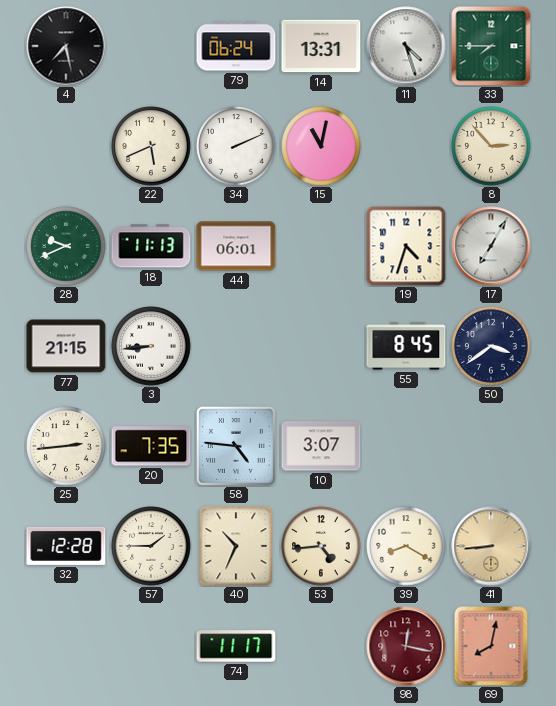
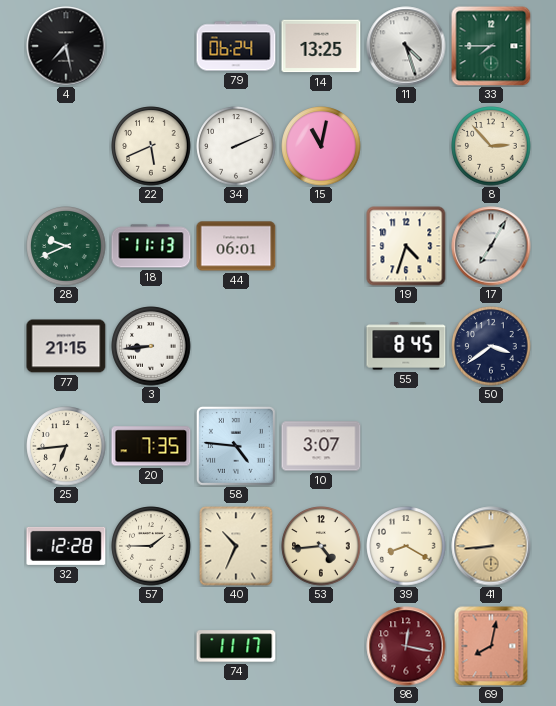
14: 13:31 -> 13:25 (321, 46)
25: 2:44 -> 6:44 (66, 446)
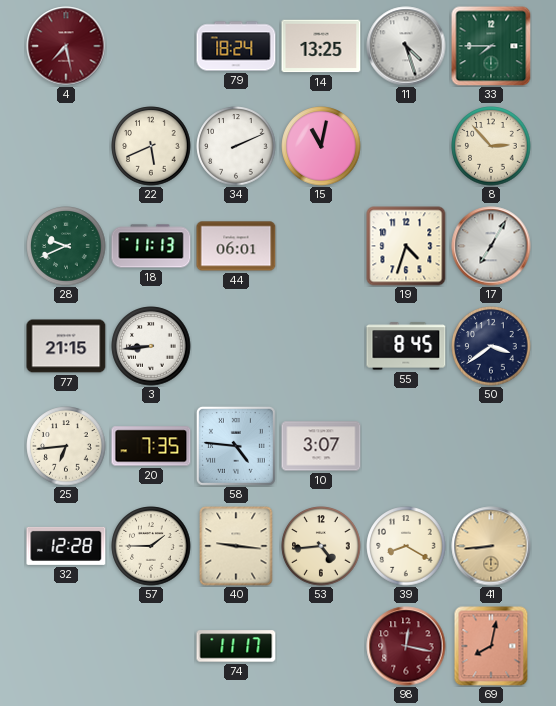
4 dial: black -> burgundy (66, 46)
79: 06:24 -> 18:24 (236, 46)
40: 10:34 -> 9:16 (236, 546)
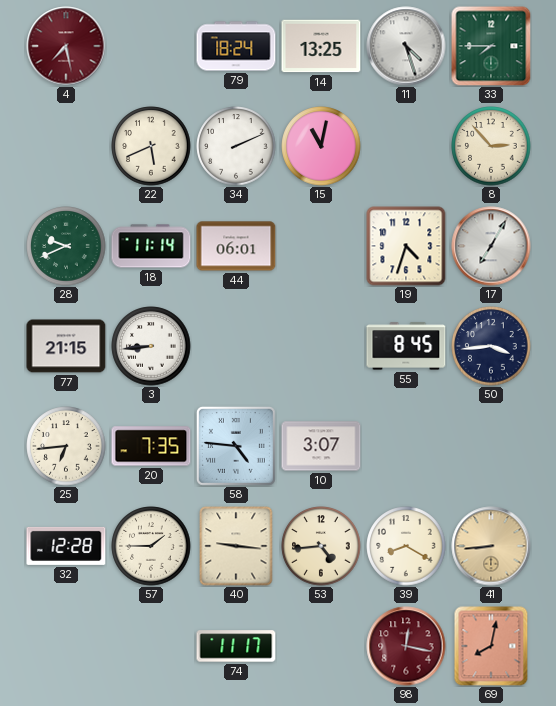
18: 11:13 -> 11:14 (151, 246)
50: 3:39 -> 3:44 (491, 346)
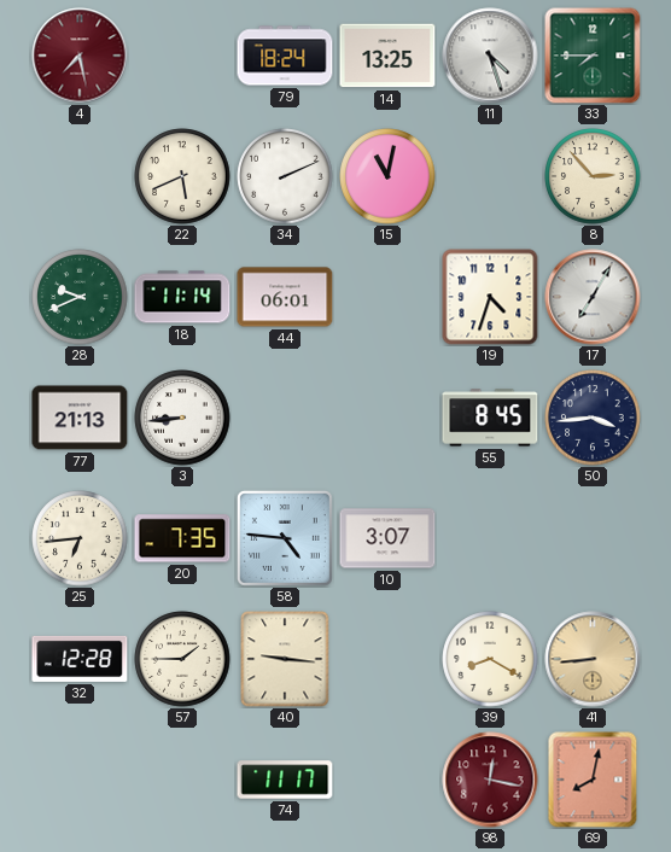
77: 21:15 -> 21:13 (80, 418)
53: 4:44 -> none (321, 546)
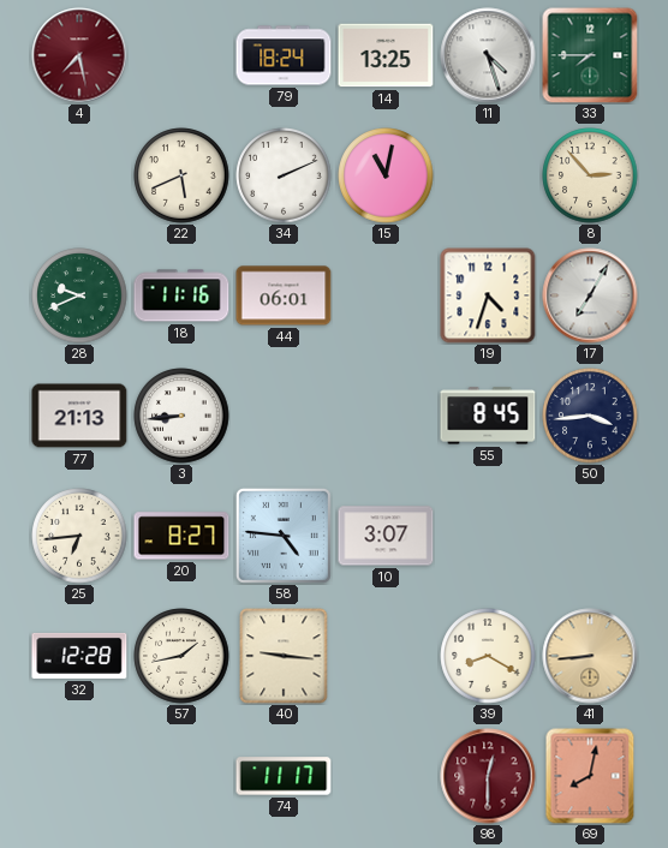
18: 11:14 -> 11:16 (181, 295)
20: 7:35 -> 8:27 (181, 536)
57: 1:45 -> 1:43 (181, 656)
98: 12:17 -> 12:30 (488, 776)
